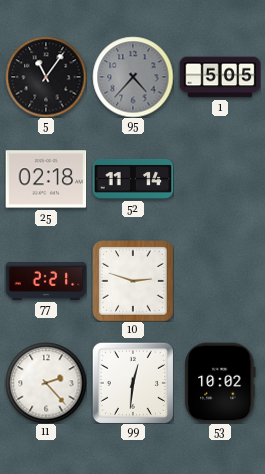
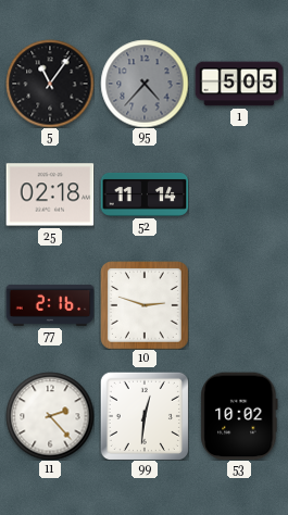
77: 2:21 -> 2:16 (50, 305)
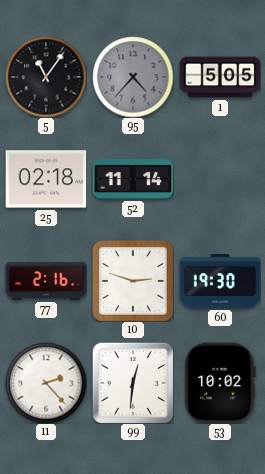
60: none -> 19:30 (220, 281)
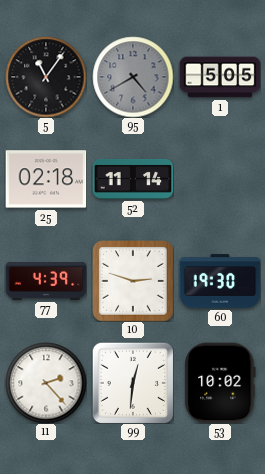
95: 4:37 -> 4:40 (133, 77)
77: 2:16 -> 4:39 (46, 281)
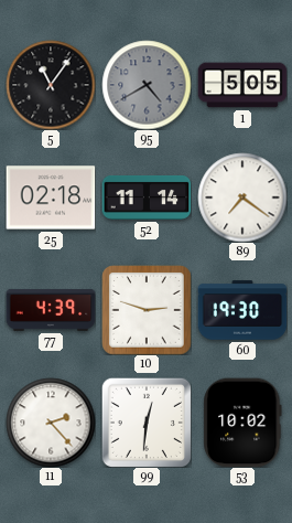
89: none -> 7:21 (242, 198)
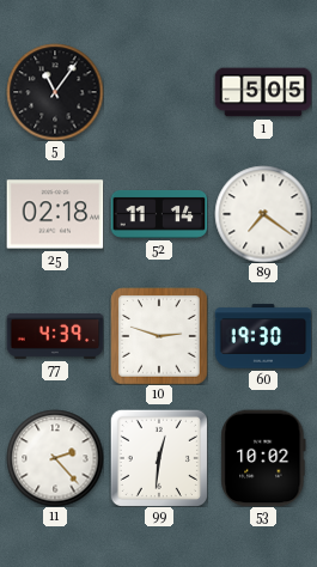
95: 4:40 -> none (147, 85)
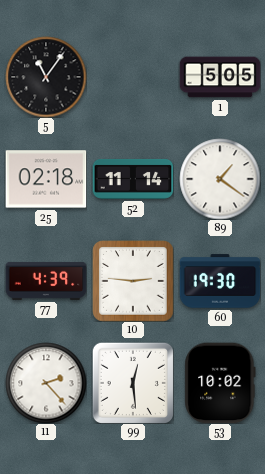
89: 7:21 -> 1:21 (220, 179)
10: 2:48 -> 2:46 (133, 281)
99: 12:31 -> 12:29 (133, 383)
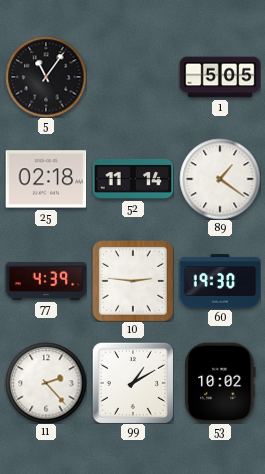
99: 12:29 -> 1:10 (133, 383)
